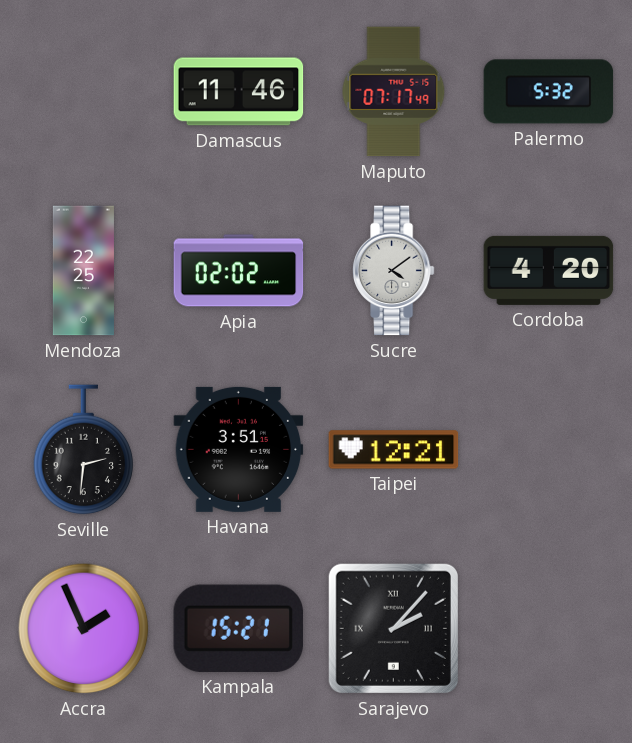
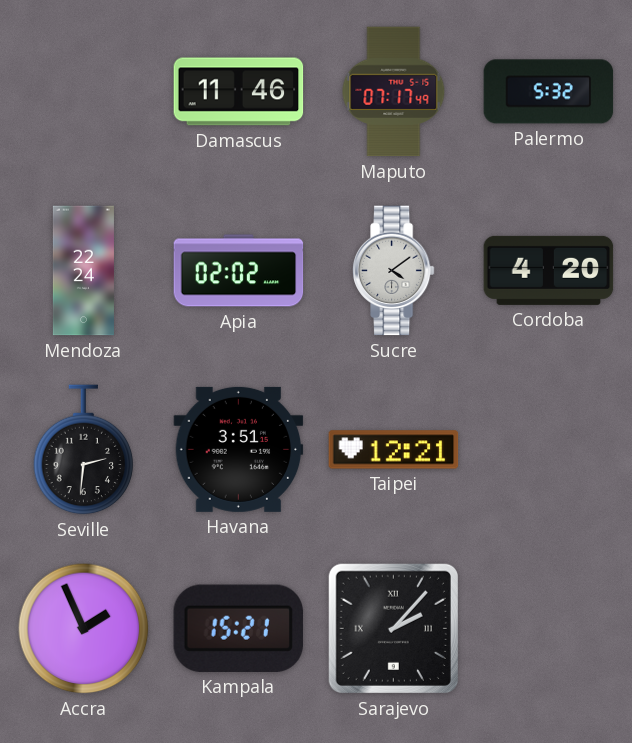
Mendoza: 22:25 -> 22:24 (83, 271)
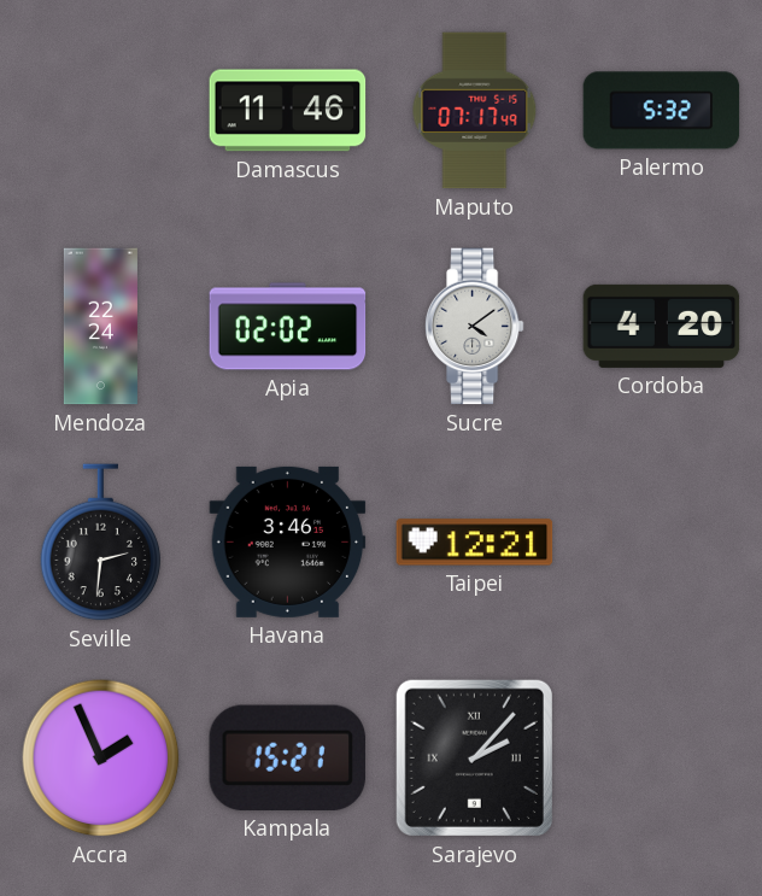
Havana: 3:51 -> 3:46 (288, 541)
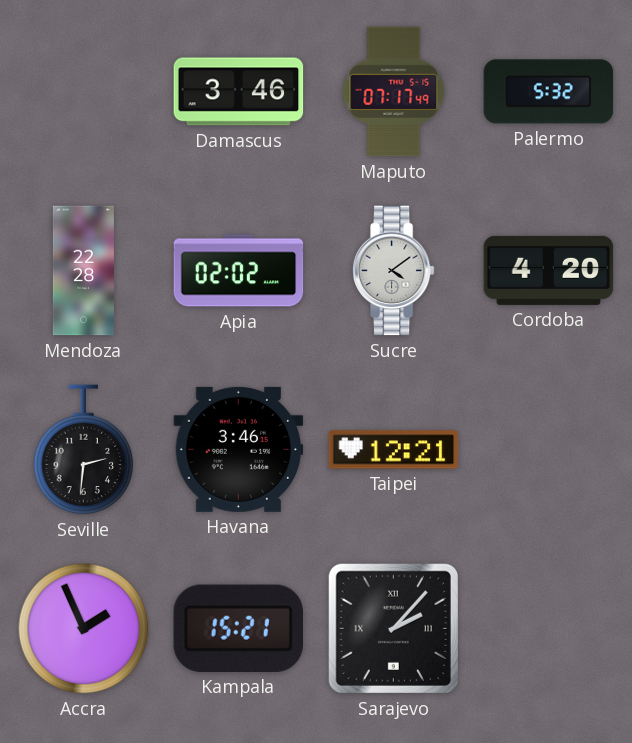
Damascus: 11:46 -> 3:46 (239, 92)
Mendoza: 22:24 -> 22:28 (83, 271)
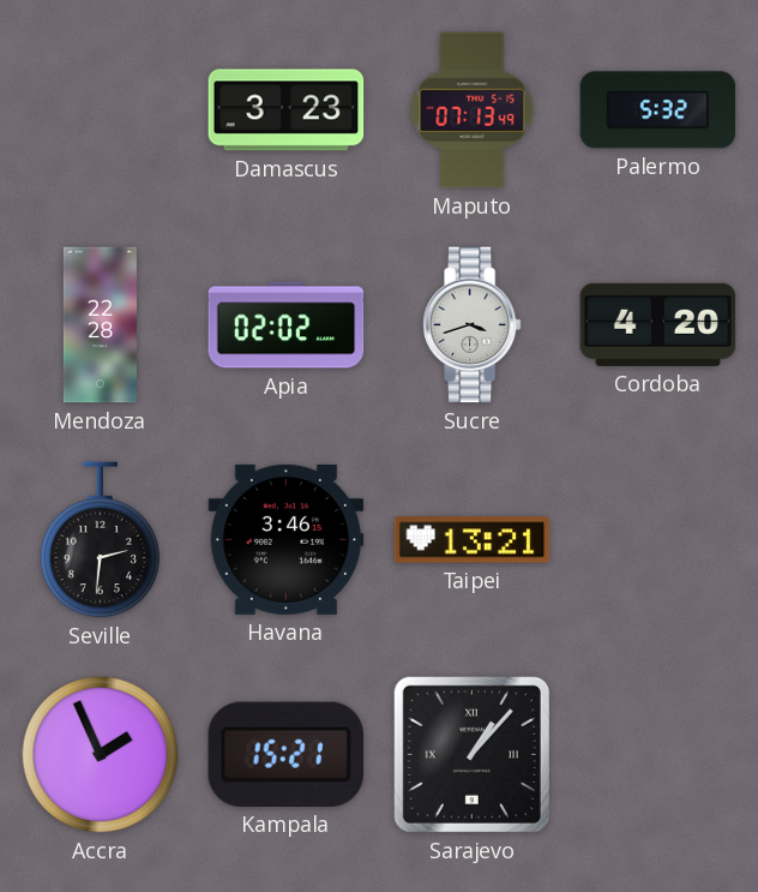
Damascus: 3:46 -> 3:23 (287, 110)
Maputo: 07:17 -> 07:13 (473, 110)
Sucre: 4:09 -> 3:42 (471, 325)
Taipei: 12:21 -> 13:21 (473, 540)
Sarajevo: 2:07 -> 1:07 (471, 754)
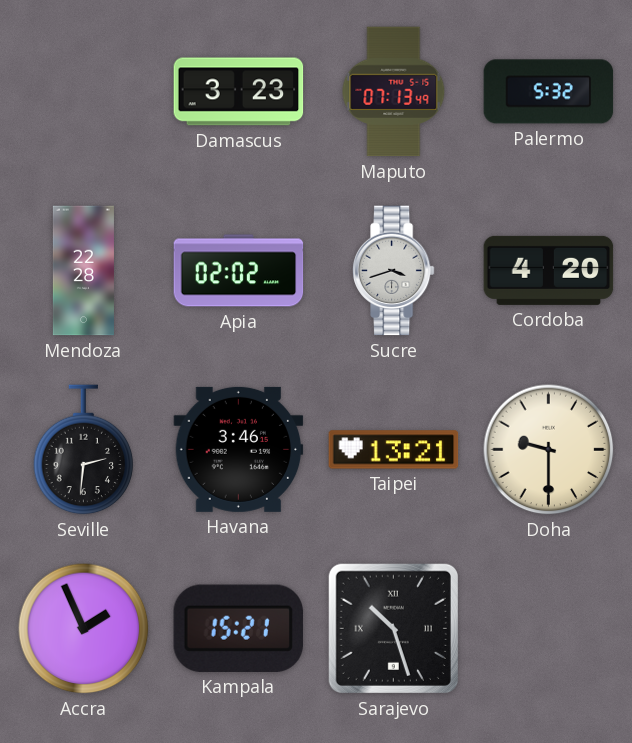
Doha: none -> 9:30 (549, 450)
Sarajevo: 1:07 -> 10:27 (393, 628)
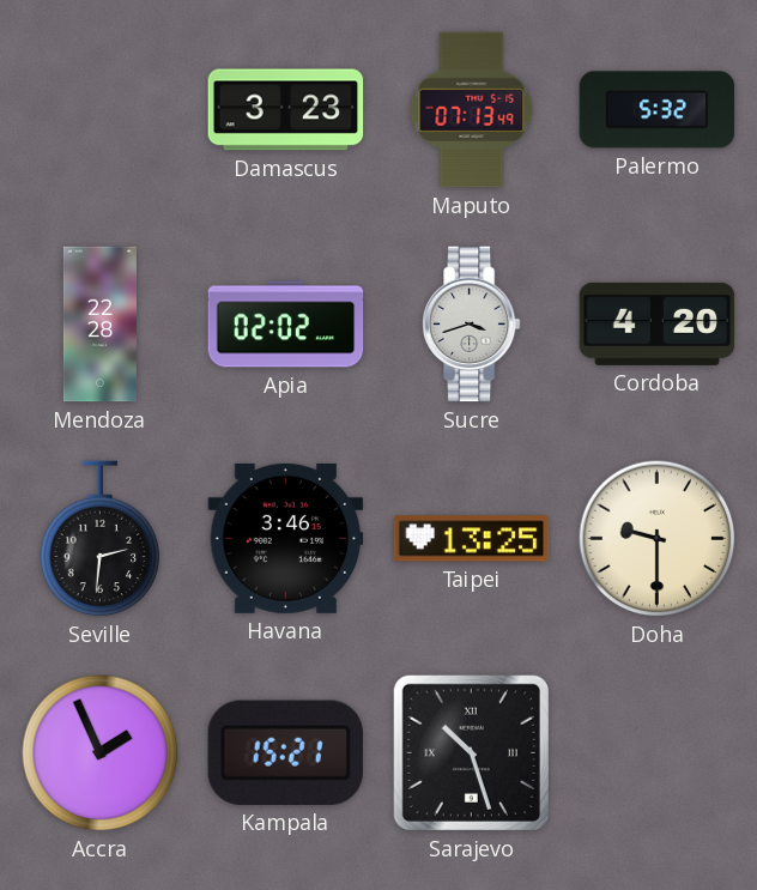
Taipei: 13:21 -> 13:25 (472, 539)
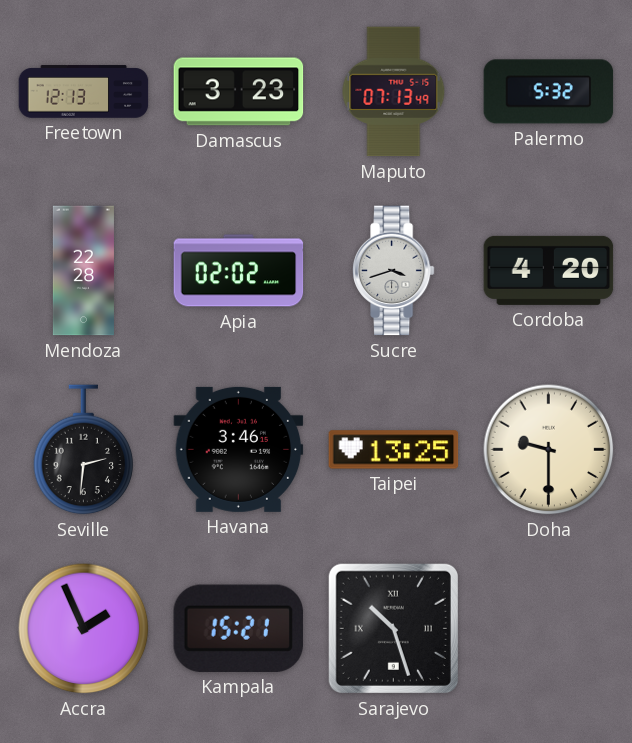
Freetown: none -> 12:13 (84, 92)
